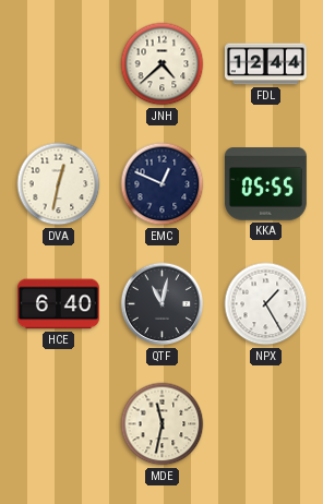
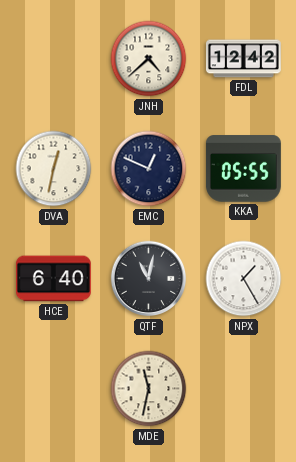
FDL: 12:44 -> 12:42 (243, 59)
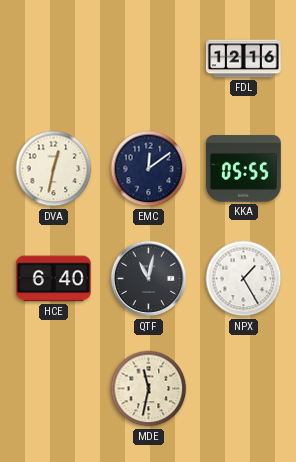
JNH: 4:38 -> none (149, 59)
FDL: 12:42 -> 12:16 (243, 59)
EMC: 12:49 -> 12:09 (149, 169)
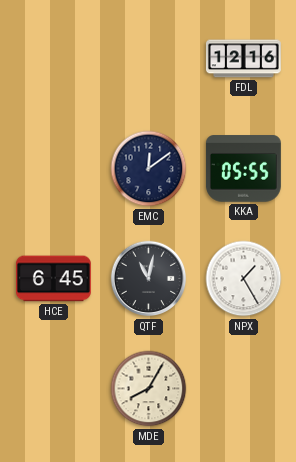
DVA: 12:32 -> none (54, 169)
HCE: 6:40 -> 6:45 (53, 279)
MDE: 11:32 -> 8:05 (149, 389)
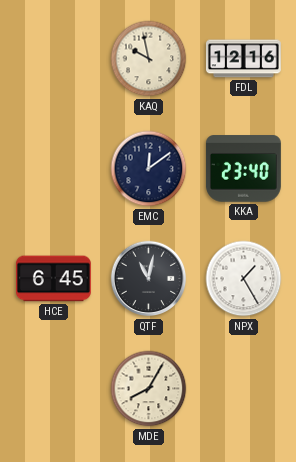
KAQ: none -> 9:58 (149, 59)
KKA: 05:55 -> 23:40 (243, 169)
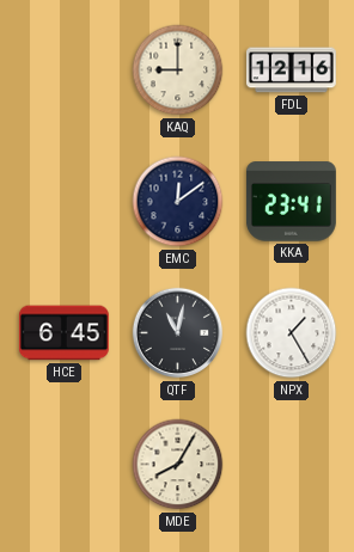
KAQ: 9:58 -> 9:00 (178, 70)
KKA: 23:40 -> 23:41 (291, 202)
